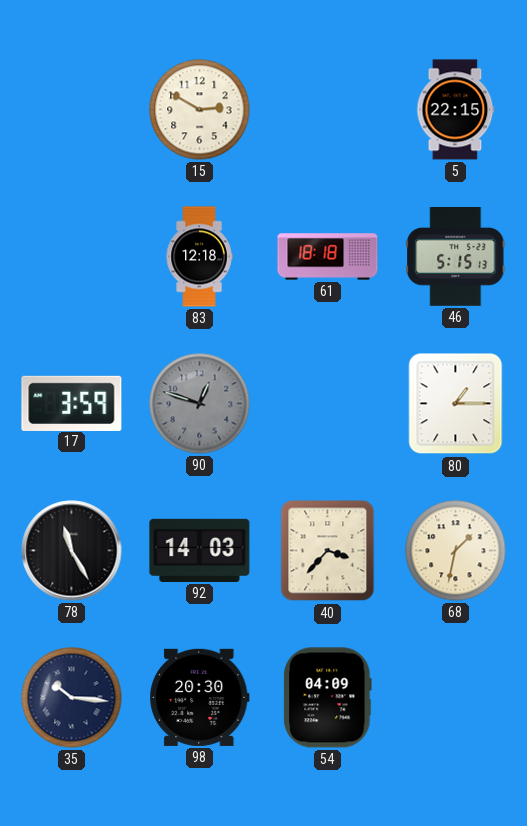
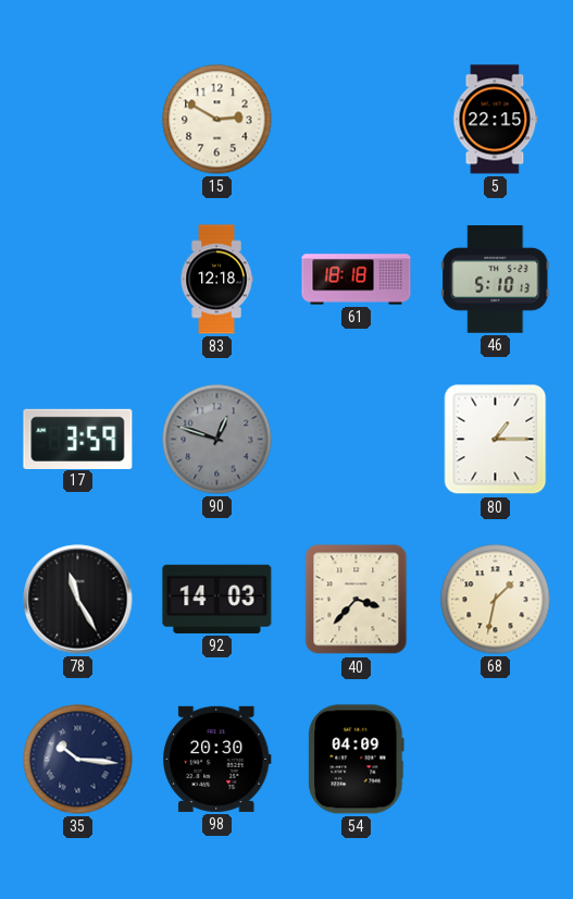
46: 5:15 -> 5:10 (496, 280)
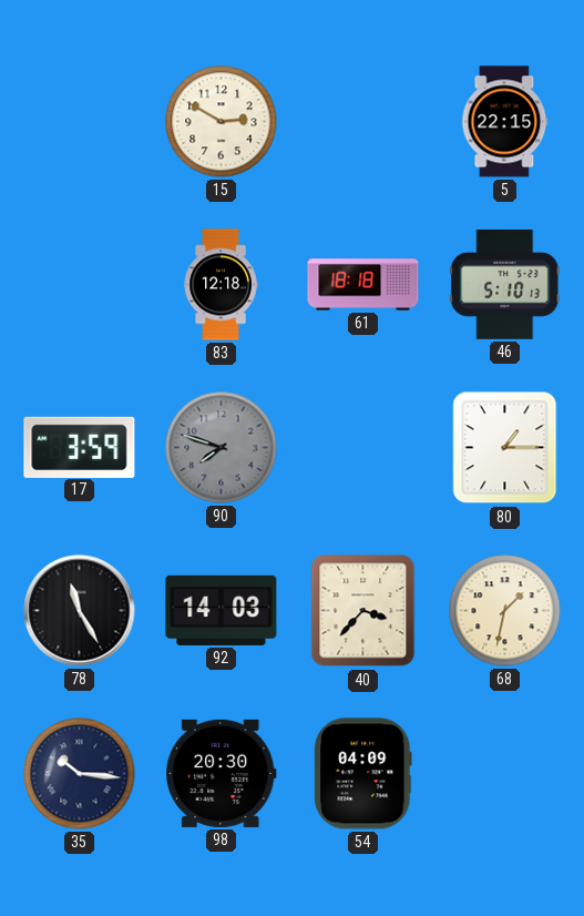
90: 12:48 -> 7:48 (222, 448)
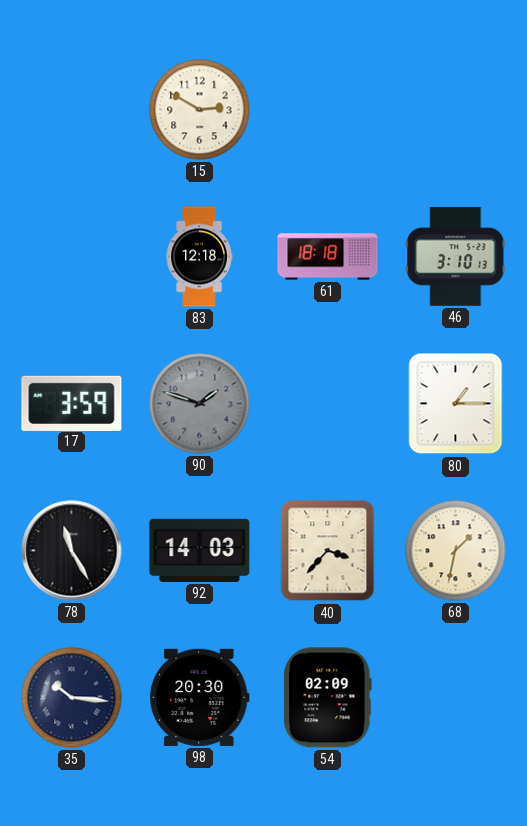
5: 22:15 -> none (505, 122)
46: 5:10 -> 3:10 (456, 257)
90: 7:48 -> 1:48 (200, 404)
54: 04:09 -> 02:09 (328, 698)
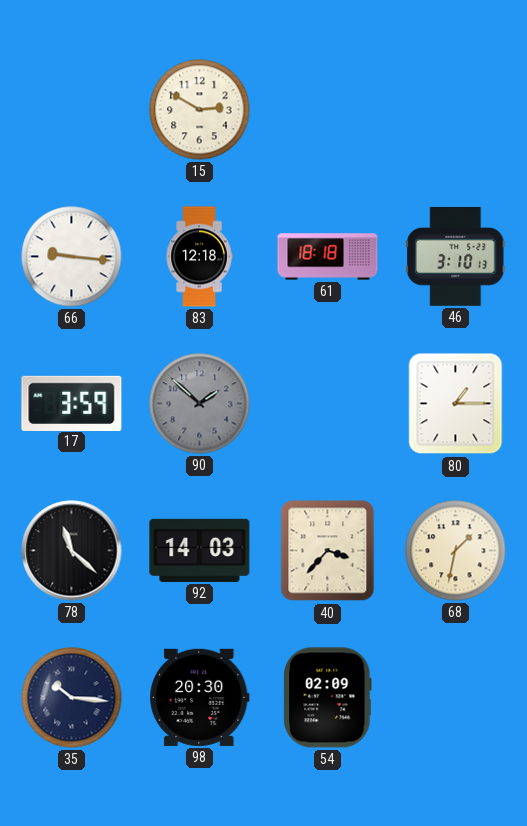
66: none -> 9:16 (72, 257)
90: 1:48 -> 1:52 (200, 404)
78: 11:25 -> 11:22 (72, 551)
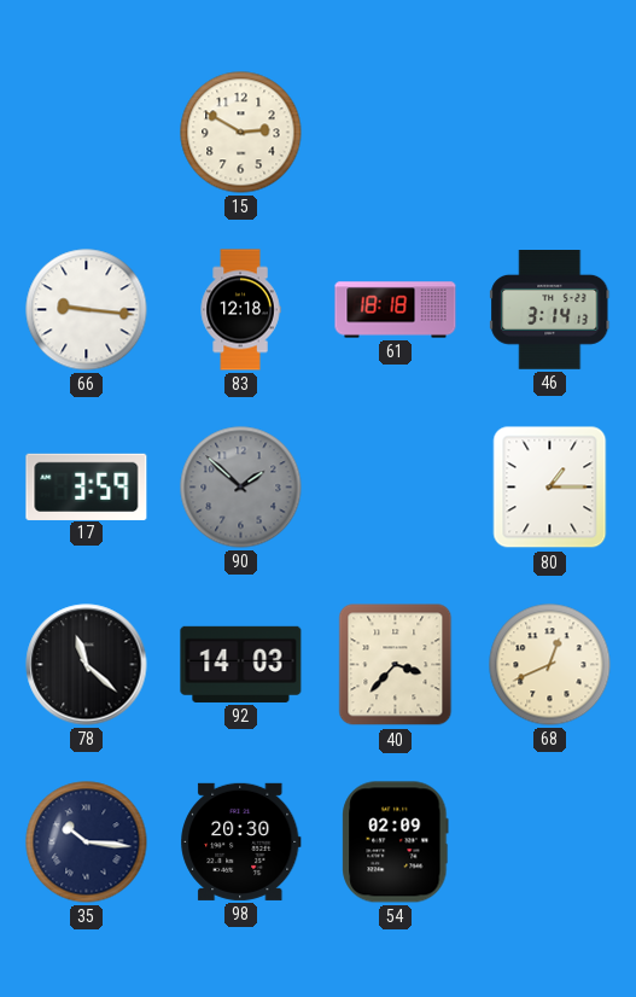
46: 3:10 -> 3:14 (550, 310)
68: 1:32 -> 12:41 (550, 665)
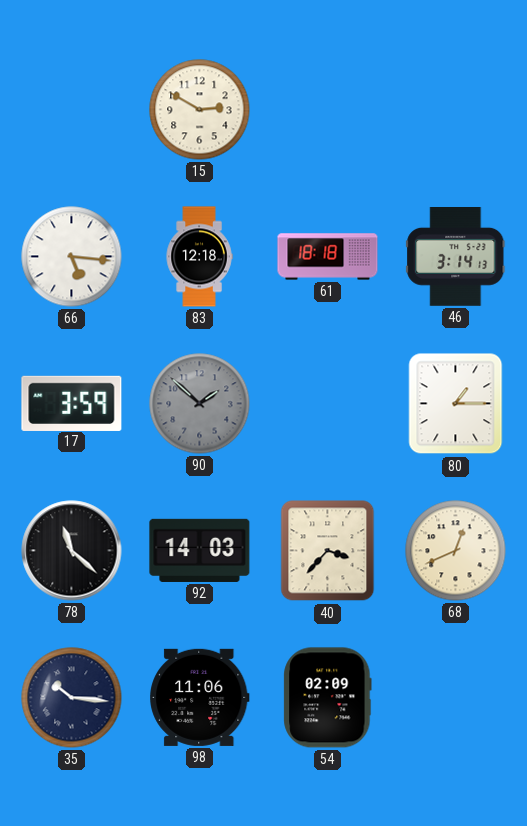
66: 9:16 -> 5:16 (72, 257)
98: 20:30 -> 11:06 (200, 697)
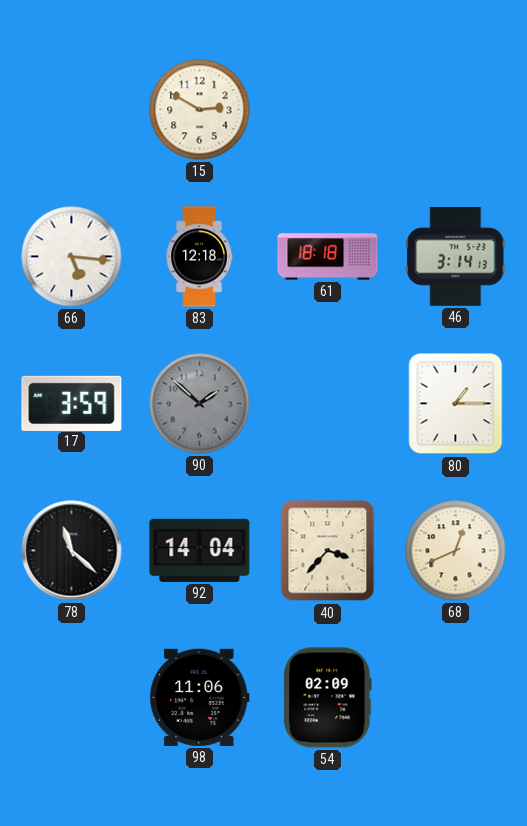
92: 14:03 -> 14:04 (200, 550)
35: 10:16 -> none (72, 698)
